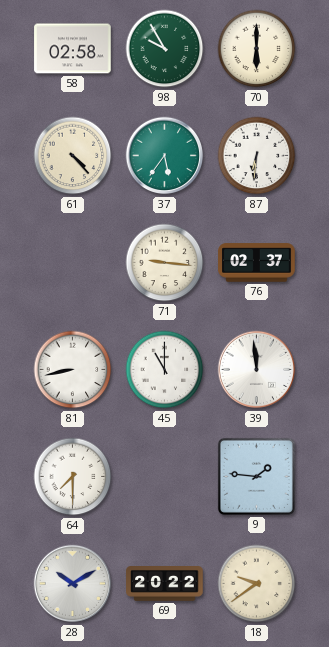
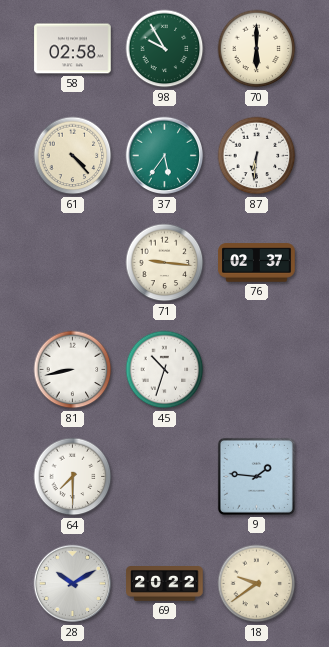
45: 11:00 -> 10:33 (165, 370)
39: 11:59 -> none (257, 370)
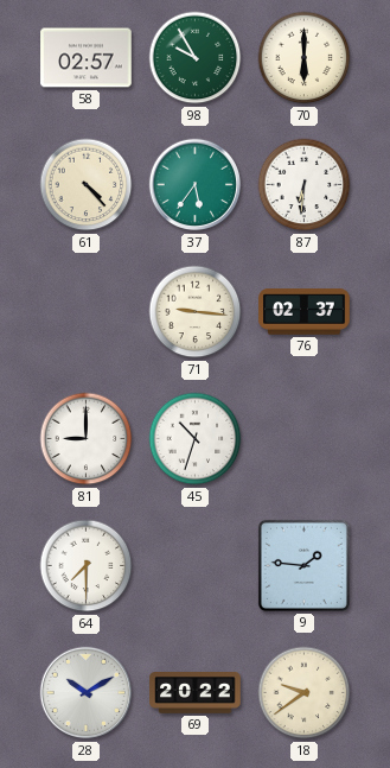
58: 02:58 -> 02:57 (87, 58)
81: 8:43 -> 9:00 (87, 439)
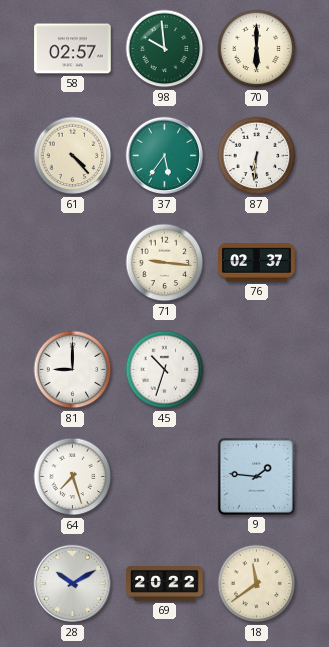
98: 9:55 -> 9:59 (165, 49)
64: 7:30 -> 7:27 (73, 477)
18: 9:39 -> 11:39 (257, 584)
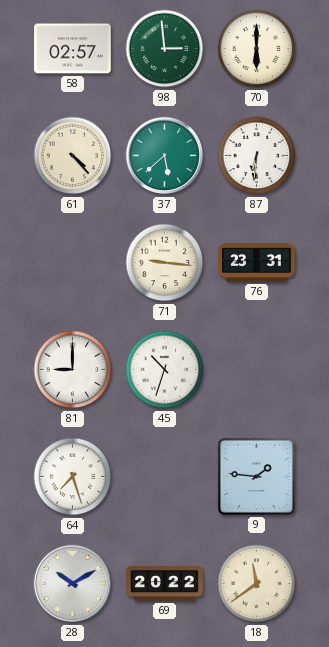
98: 9:59 -> 2:59 (165, 49)
37: 5:36 -> 5:38 (165, 156)
76: 02:37 -> 23:31 (257, 263)
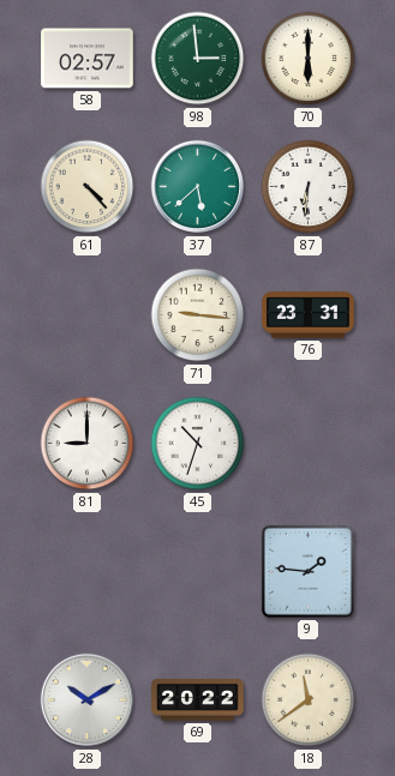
64: 7:27 -> none (73, 477)
